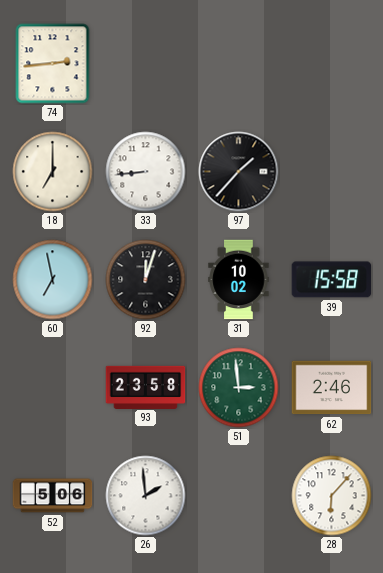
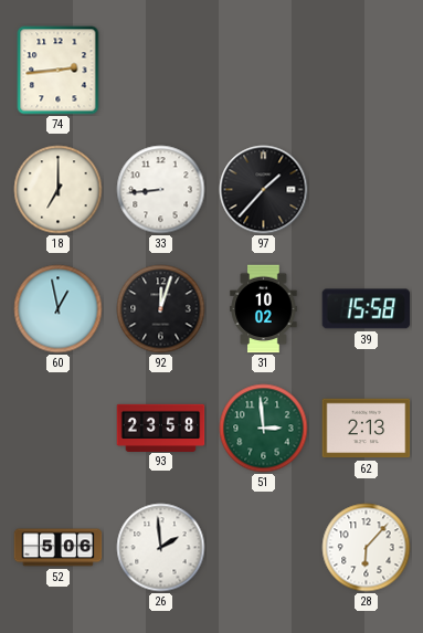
60: 6:58 -> 12:58 (59, 309)
62: 2:46 -> 2:13 (367, 429)
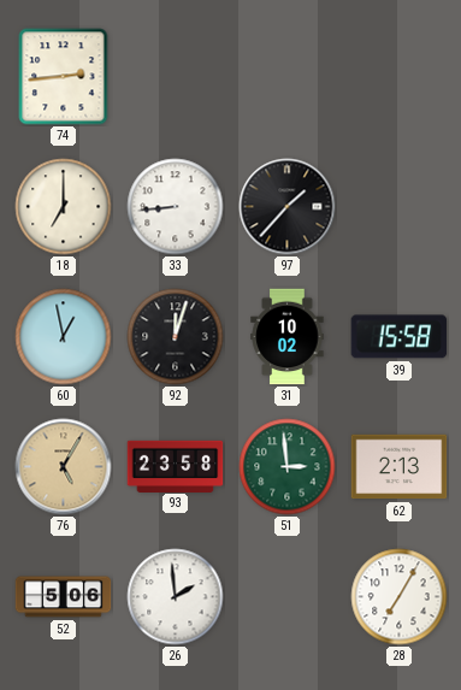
76: none -> 5:05 (64, 467)
28: 6:07 -> 7:05 (400, 597)
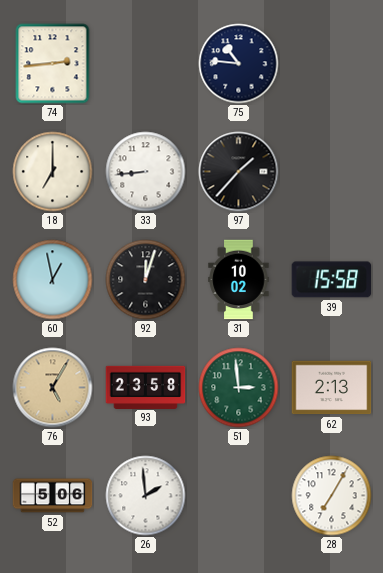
75: none -> 10:46 (239, 64)
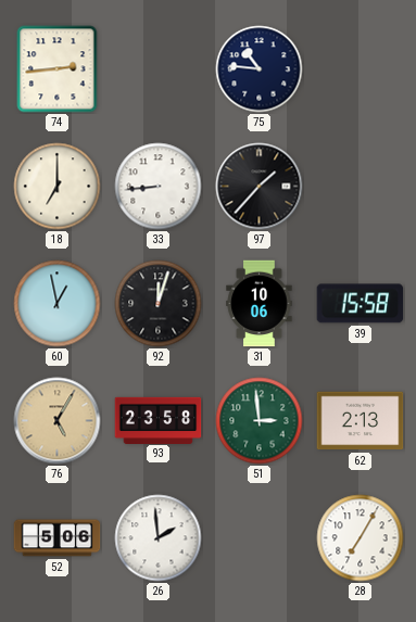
31: 10:02 -> 10:06 (260, 304)
